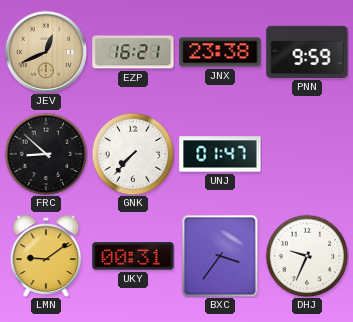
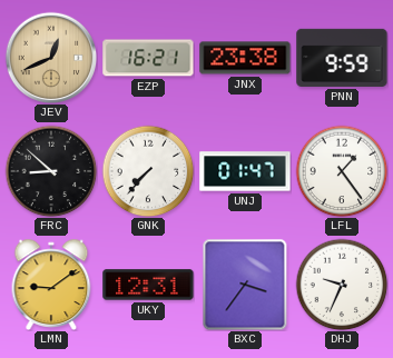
LFL: none -> 1:24 (342, 171)
UKY: 00:31 -> 12:31 (148, 285)
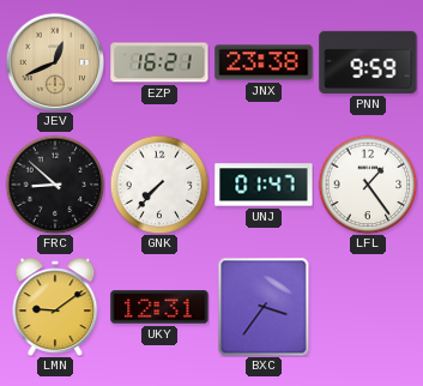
DHJ: 9:34 -> none (342, 285)
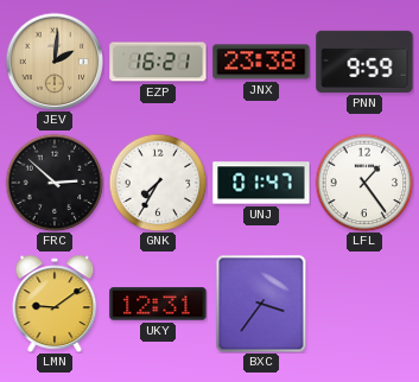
JEV: 12:41 -> 2:01 (55, 62)
FRC: 8:52 -> 2:52 (55, 183)
GNK: 7:37 -> 7:35 (158, 183)
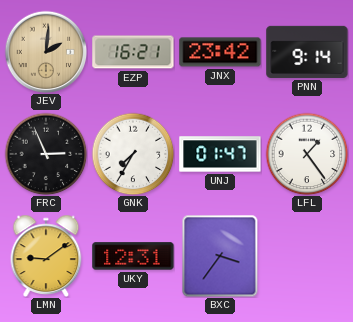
JNX: 23:38 -> 23:42 (220, 52)
PNN: 9:59 -> 9:14 (307, 52)
FRC: 2:52 -> 2:56 (46, 154)
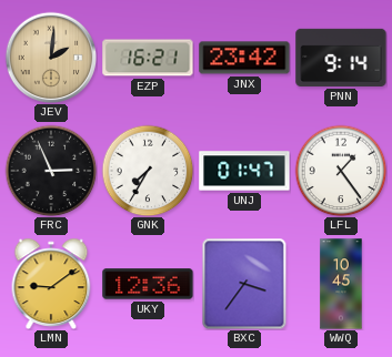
UKY: 12:31 -> 12:36 (148, 284)
WWQ: none -> 10:45 (341, 284)
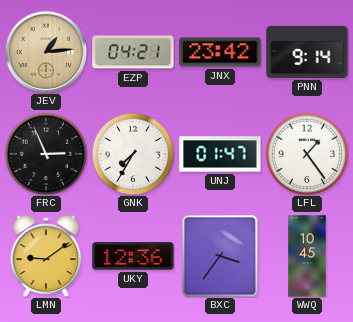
JEV: 2:01 -> 1:14 (46, 52)
EZP: 16:21 -> 04:21 (133, 52)
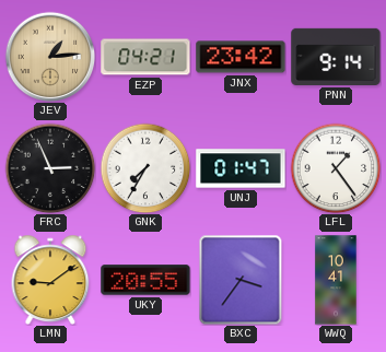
UKY: 12:36 -> 20:55 (145, 280)
WWQ: 10:45 -> 10:41 (336, 280)
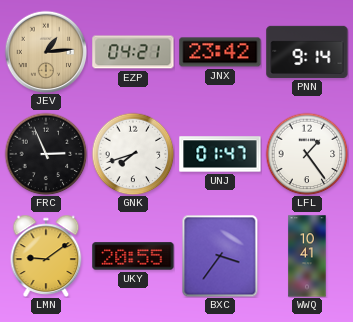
GNK: 7:35 -> 7:42 (133, 154)
